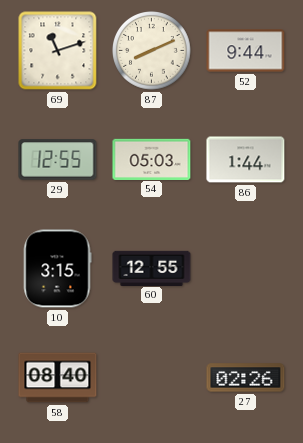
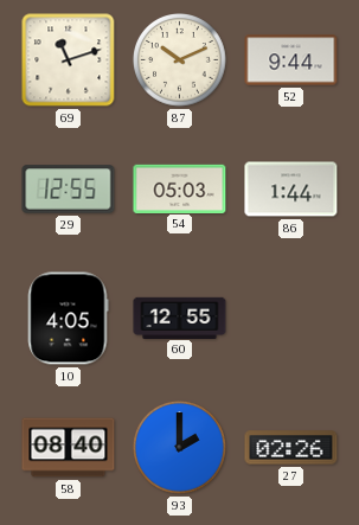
87: 8:11 -> 10:11 (180, 60)
10: 3:15 -> 4:05 (68, 319)
93: none -> 2:00 (180, 448)
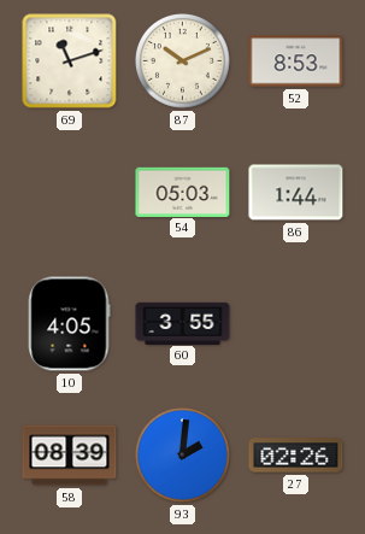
52: 9:44 -> 8:53 (296, 61)
29: 12:55 -> none (69, 190)
60: 12:55 -> 3:55 (183, 323)
58: 08:40 -> 08:39 (70, 456)
93: 2:00 -> 2:01 (183, 456)
